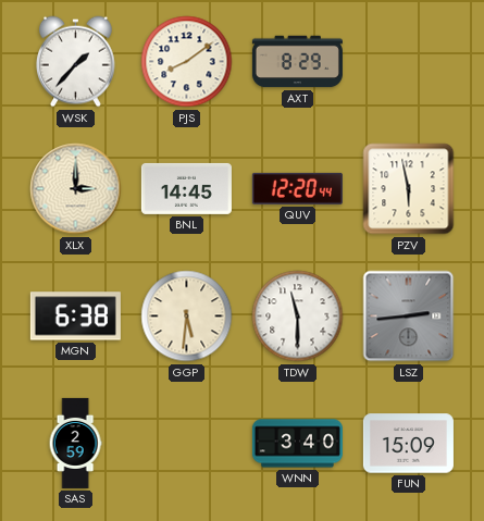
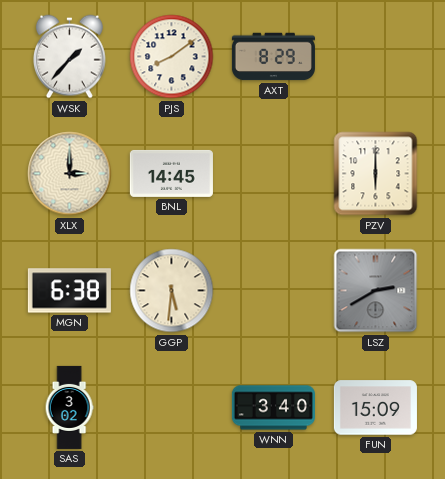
QUV: 12:20 -> none (297, 188)
PZV: 5:58 -> 6:00 (376, 174)
TDW: 11:30 -> none (298, 317)
LSZ: 2:44 -> 2:40 (376, 291)
SAS: 2:59 -> 3:02 (69, 407)
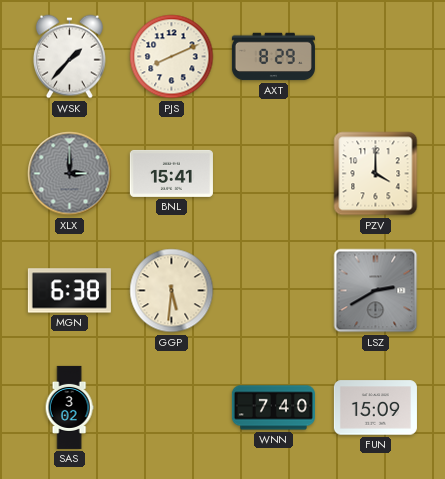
PJS: 8:09 -> 8:11 (172, 57)
XLX dial: cream -> grey (70, 174)
BNL: 14:45 -> 15:41 (171, 173)
PZV: 6:00 -> 4:00 (376, 174)
WNN: 3:40 -> 7:40 (273, 408)
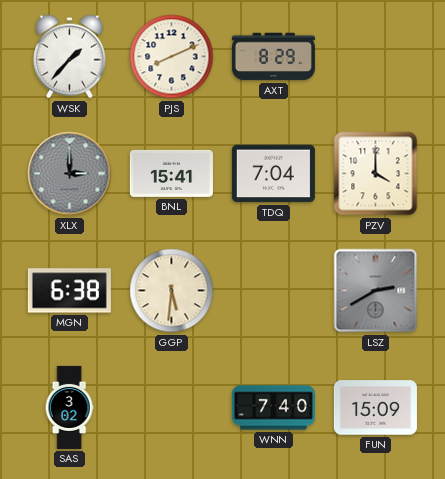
TDQ: none -> 7:04 (273, 174)
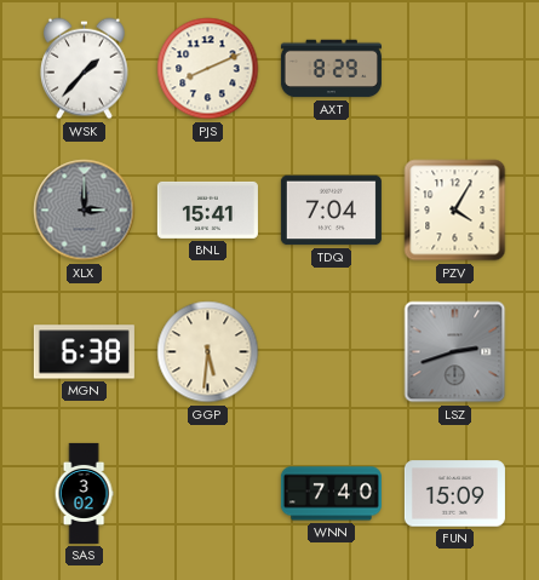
PZV: 4:00 -> 4:05 (455, 211)
LSZ: 2:40 -> 2:42 (455, 352)
